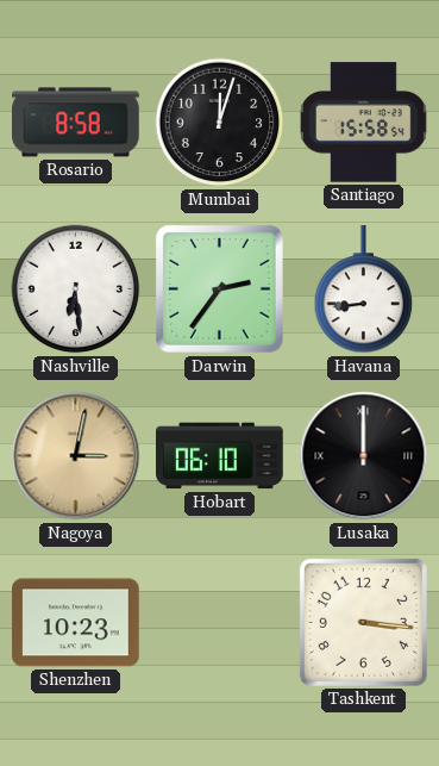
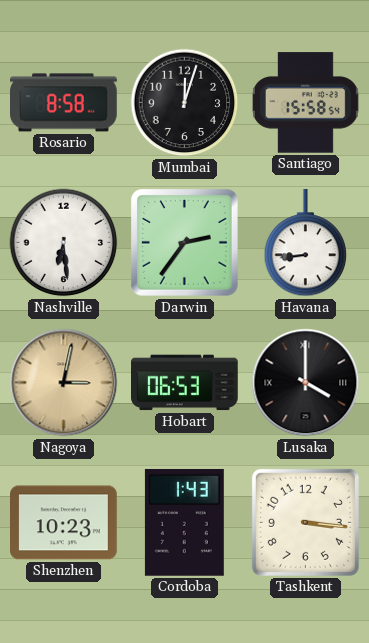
Hobart: 06:10 -> 06:53 (185, 383)
Lusaka: 12:00 -> 4:00 (306, 383)
Cordoba: none -> 1:43 (184, 522)
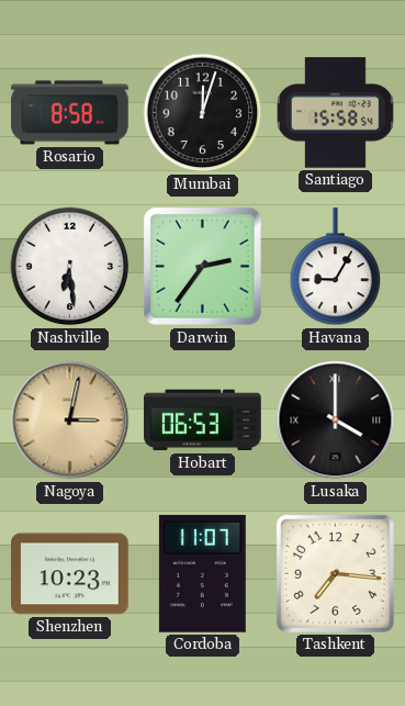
Havana: 8:44 -> 9:05 (336, 268)
Cordoba: 1:43 -> 11:07 (202, 573)
Tashkent: 3:16 -> 7:16 (335, 573)
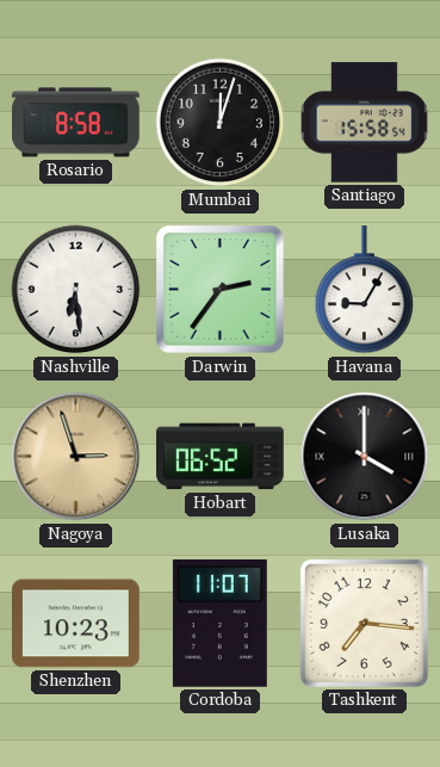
Nagoya: 3:02 -> 2:57 (76, 457)
Hobart: 06:53 -> 06:52 (221, 457)
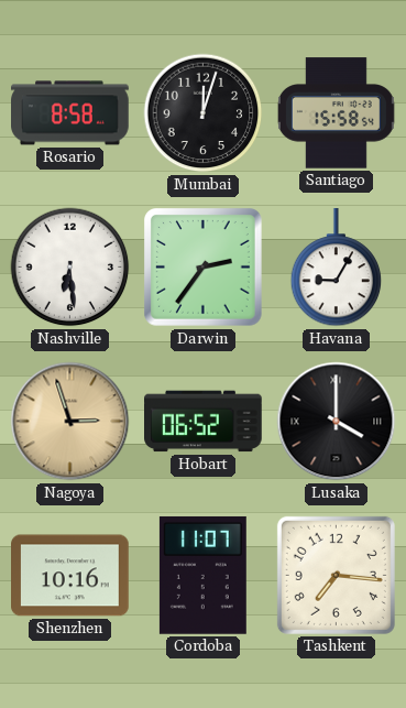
Shenzhen: 10:23 -> 10:16 (70, 576)
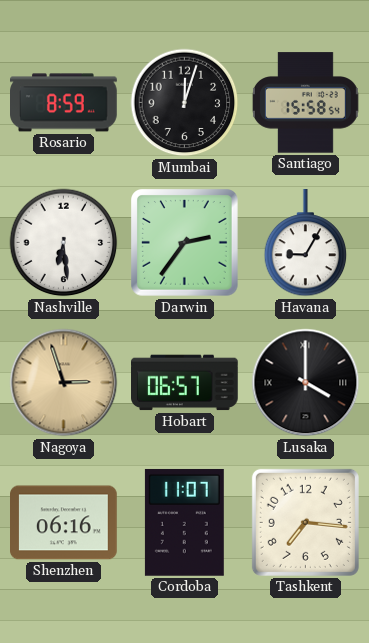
Rosario: 8:58 -> 8:59 (64, 103)
Hobart: 06:52 -> 06:57 (185, 383)
Shenzhen: 10:16 -> 06:16 (64, 523)
